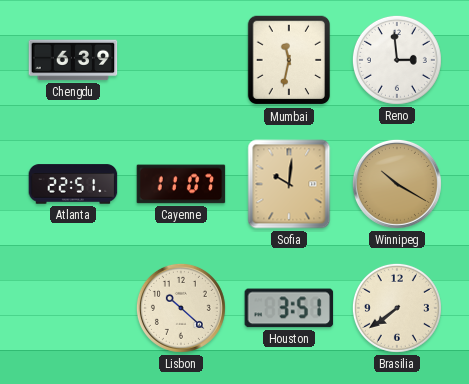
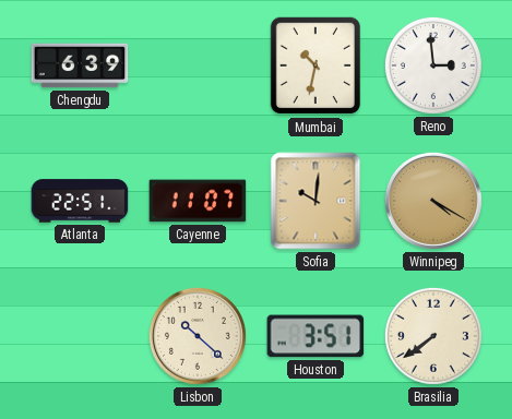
Mumbai: 11:32 -> 10:32 (315, 65)
Winnipeg: 10:20 -> 4:20 (433, 201)
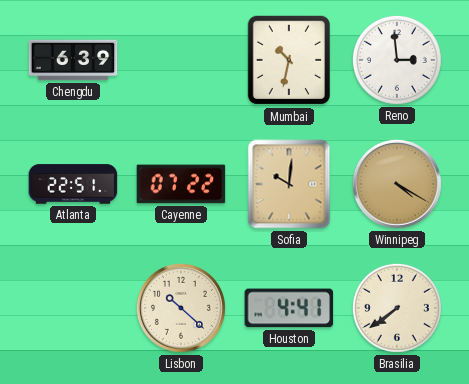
Cayenne: 11:07 -> 07:22 (181, 184)
Houston: 3:51 -> 4:41 (289, 308)
